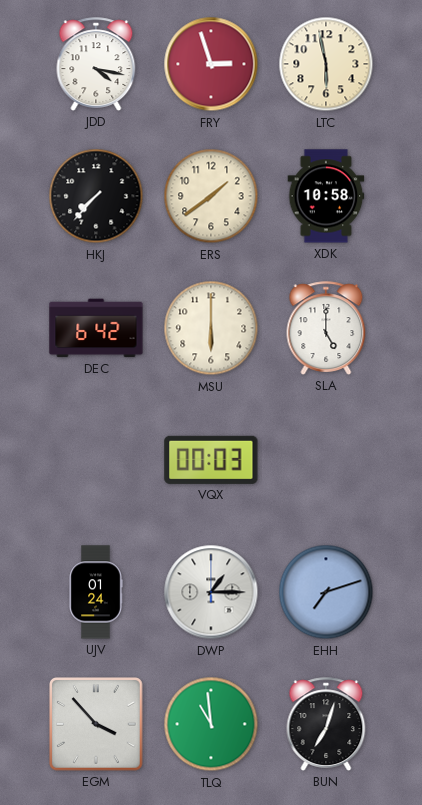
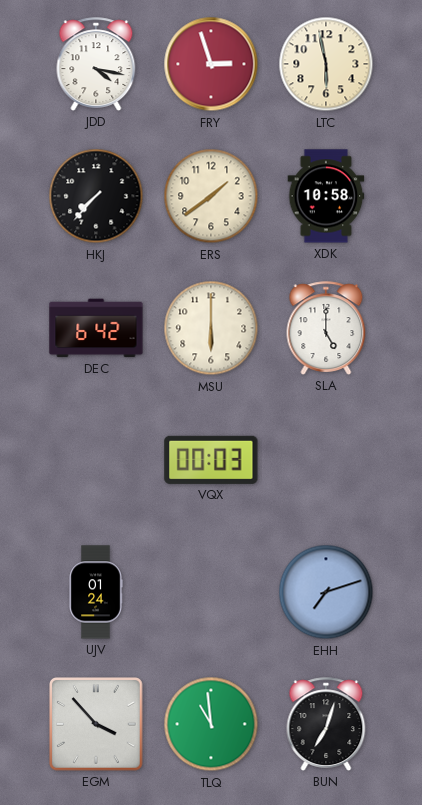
DWP: 1:15 -> none (211, 592)
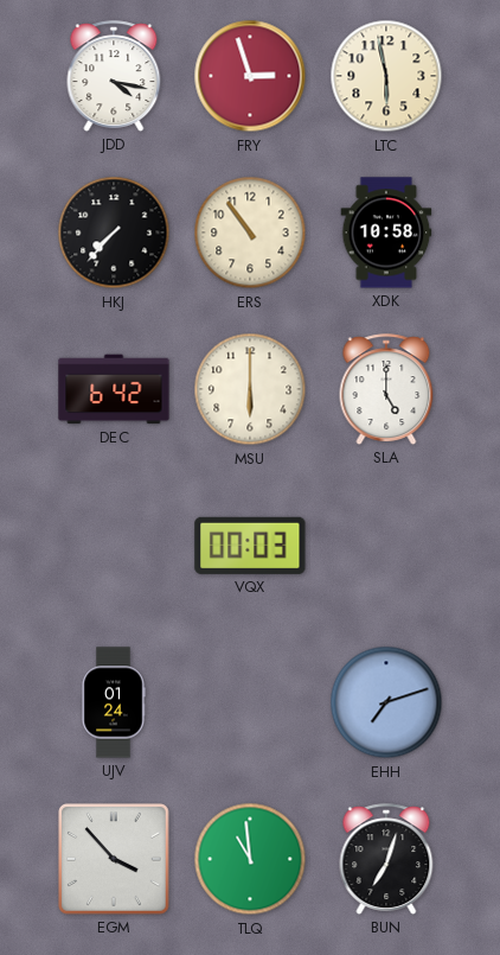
ERS: 1:39 -> 10:54 (250, 233)
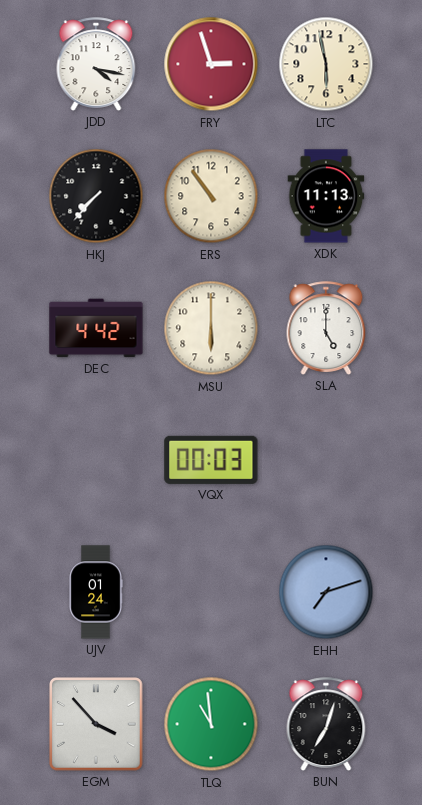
XDK: 10:58 -> 11:13 (326, 196)
DEC: 6:42 -> 4:42 (96, 328)
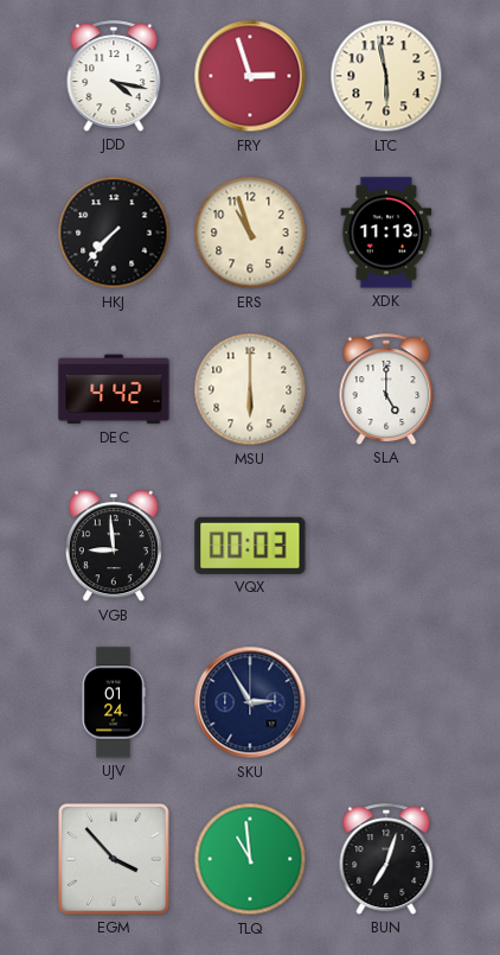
ERS: 10:54 -> 10:57 (250, 233)
VGB: none -> 8:59 (114, 547)
SKU: none -> 2:55 (250, 702)
EHH: 7:12 -> none (326, 592)
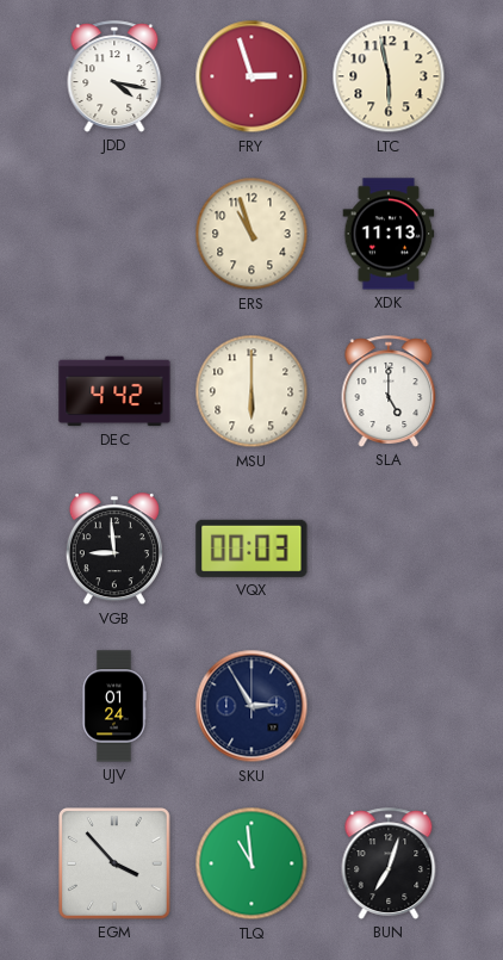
HKJ: 7:37 -> none (114, 233)
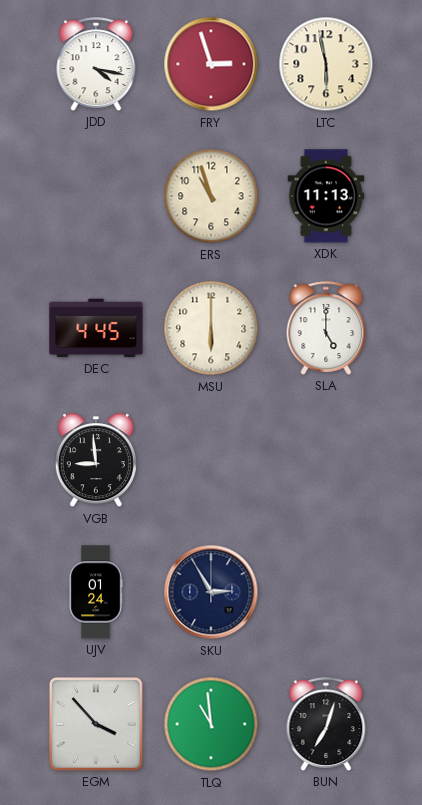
DEC: 4:42 -> 4:45 (96, 328)
VQX: 00:03 -> none (251, 549)
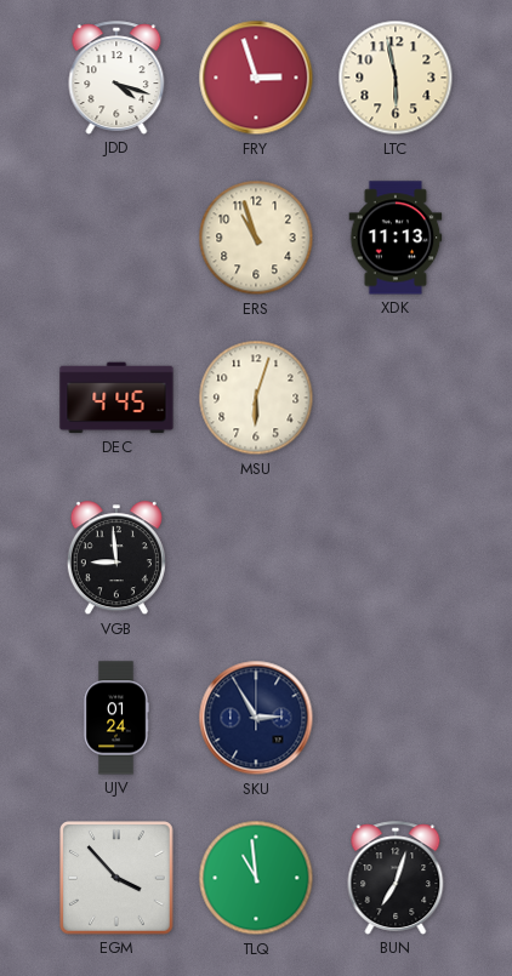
JDD: 4:17 -> 4:18 (116, 78)
MSU: 6:00 -> 6:03 (256, 398)
SLA: 5:00 -> none (326, 328)
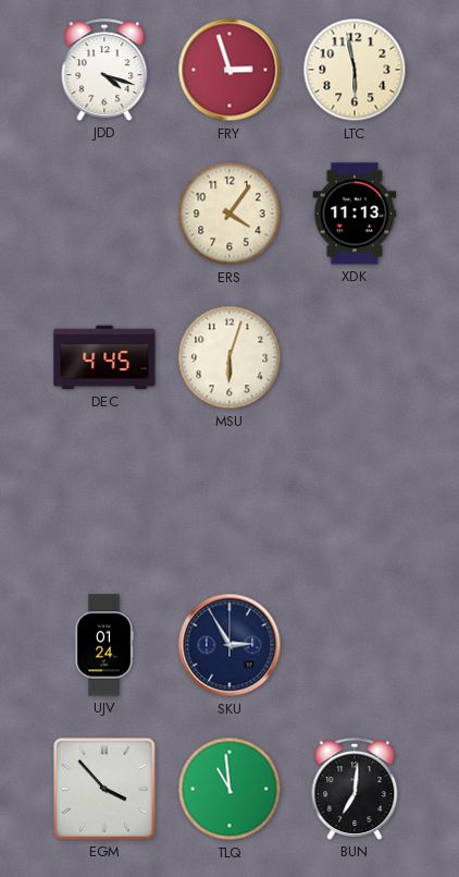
ERS: 10:57 -> 4:06 (230, 214)
VGB: 8:59 -> none (116, 559)
BUN: 7:03 -> 7:01 (355, 789)
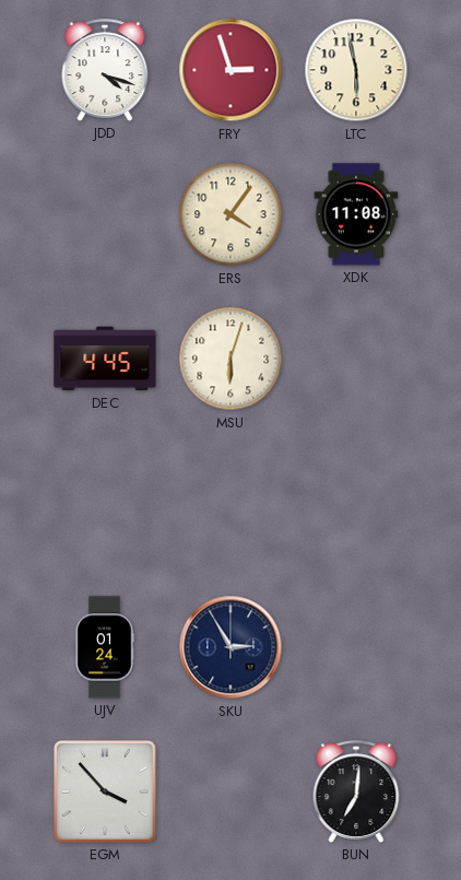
XDK: 11:13 -> 11:08 (356, 214)
TLQ: 10:59 -> none (230, 789)
